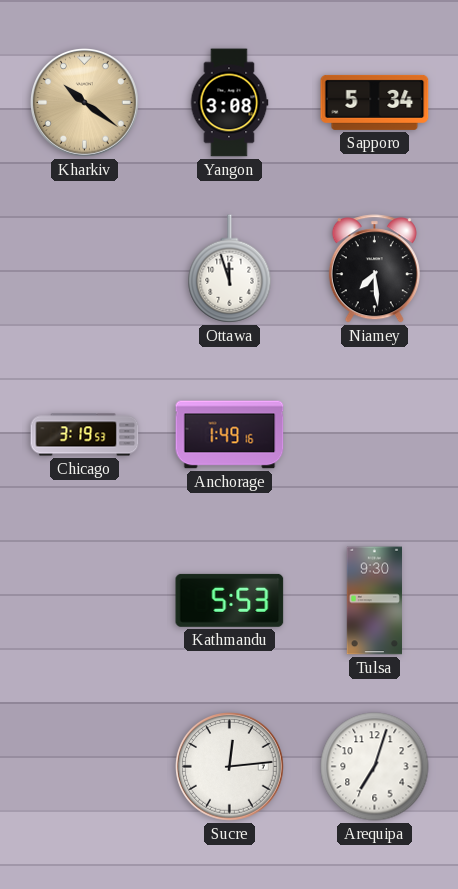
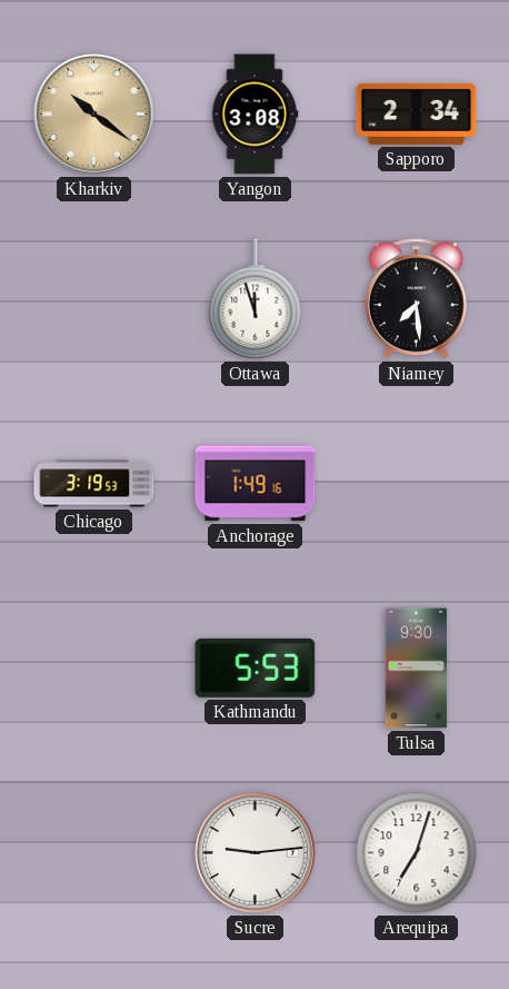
Sapporo: 5:34 -> 2:34 (417, 113)
Sucre: 12:14 -> 9:14 (256, 853)
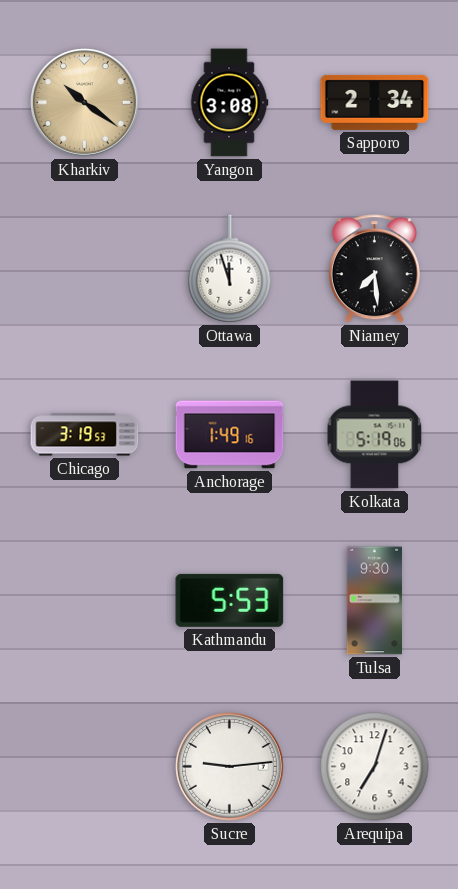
Kolkata: none -> 5:19 (375, 435)
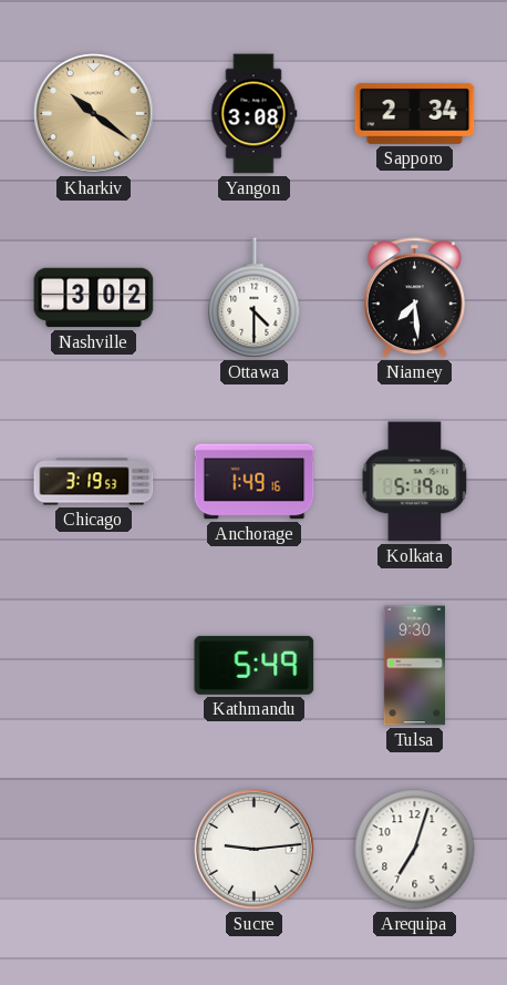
Nashville: none -> 3:02 (94, 298)
Ottawa: 11:57 -> 4:30 (255, 298)
Kathmandu: 5:53 -> 5:49 (255, 665)
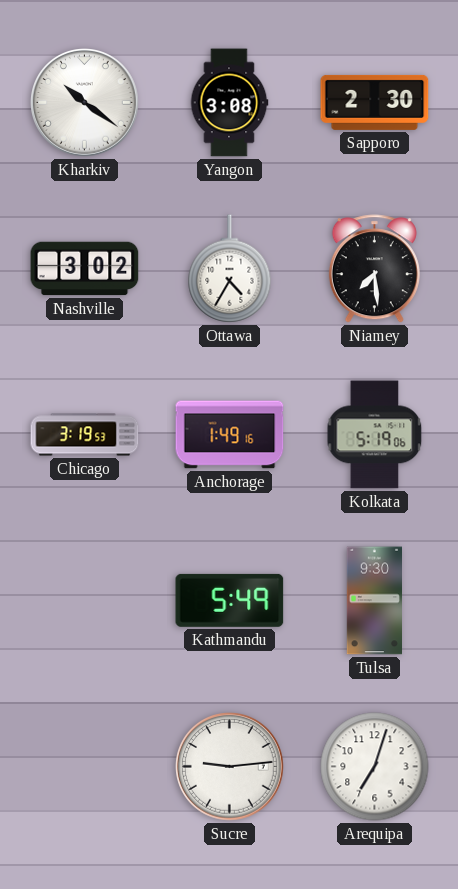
Kharkiv dial: champagne -> white (85, 103)
Sapporo: 2:34 -> 2:30 (375, 102)
Ottawa: 4:30 -> 4:35 (230, 269)
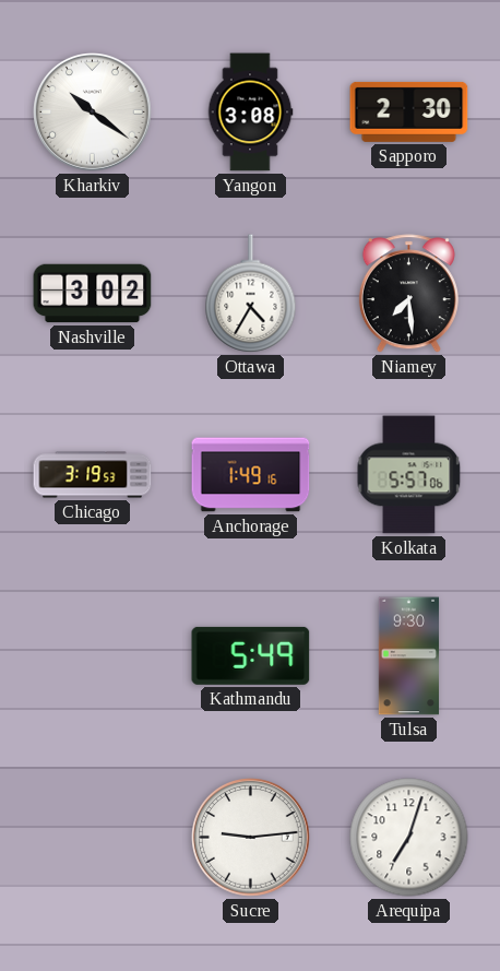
Kolkata: 5:19 -> 5:57 (409, 475)
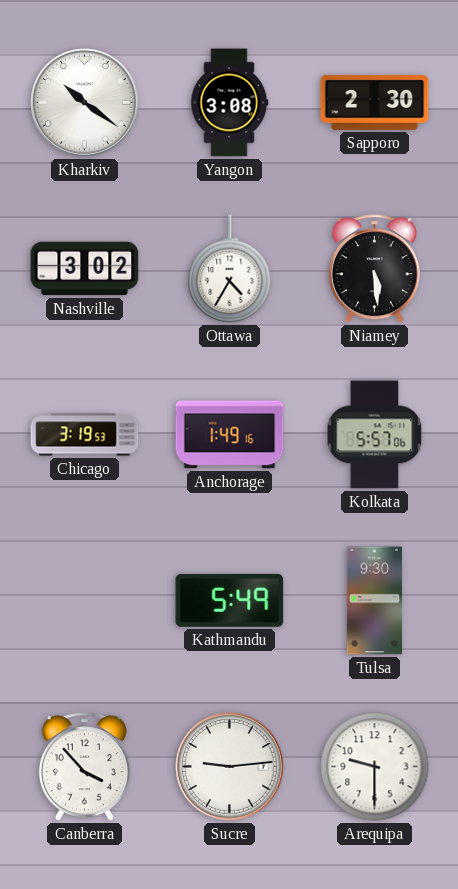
Niamey: 7:29 -> 5:29 (374, 269)
Canberra: none -> 3:53 (84, 767)
Arequipa: 7:03 -> 9:30 (375, 767)
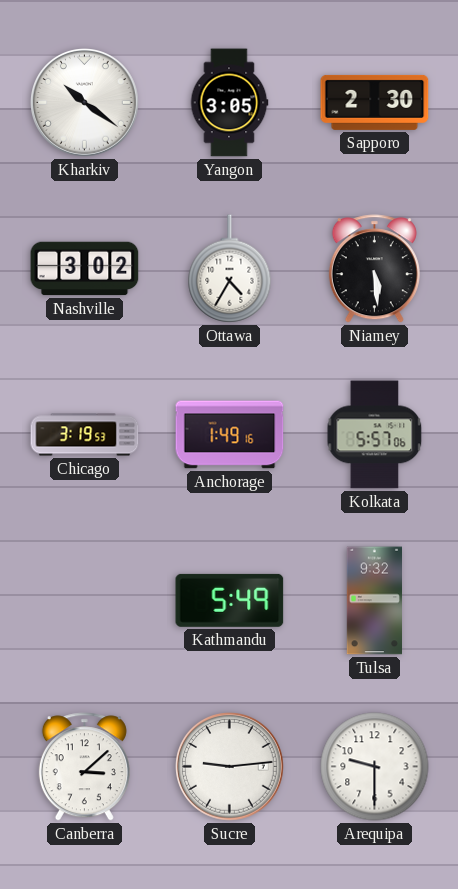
Yangon: 3:08 -> 3:05 (229, 103)
Tulsa: 9:30 -> 9:32 (374, 601)
Canberra: 3:53 -> 3:08 (84, 767)
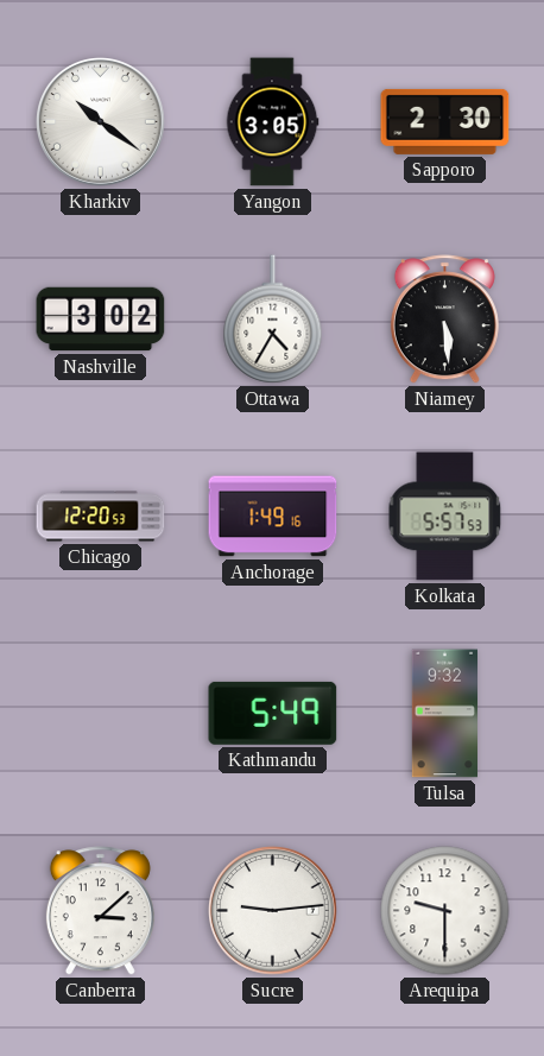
Chicago: 3:19 -> 12:20 (101, 517)
Kolkata: 5:57:06 -> 5:57:53 (445, 517)
